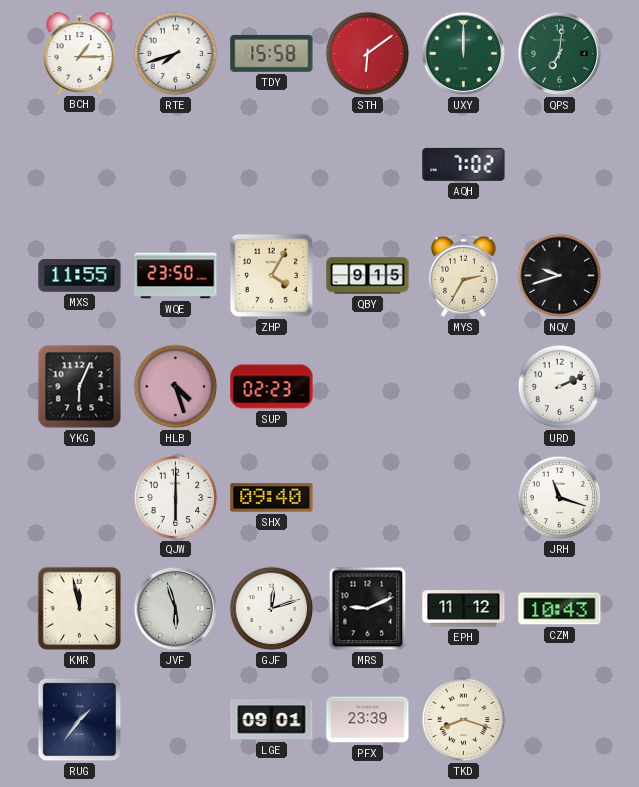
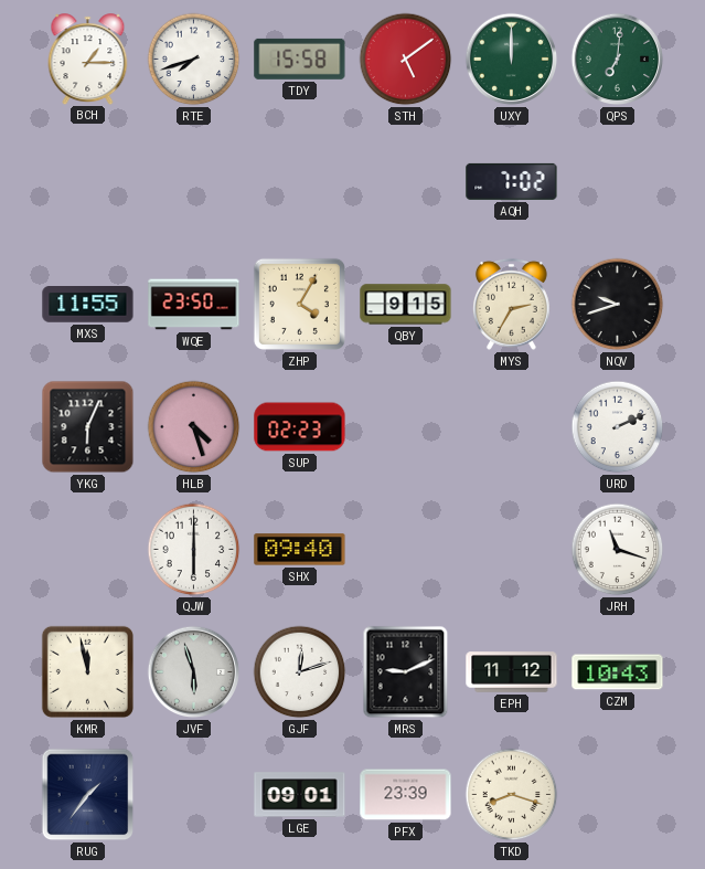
STH: 6:09 -> 5:09 (406, 60)
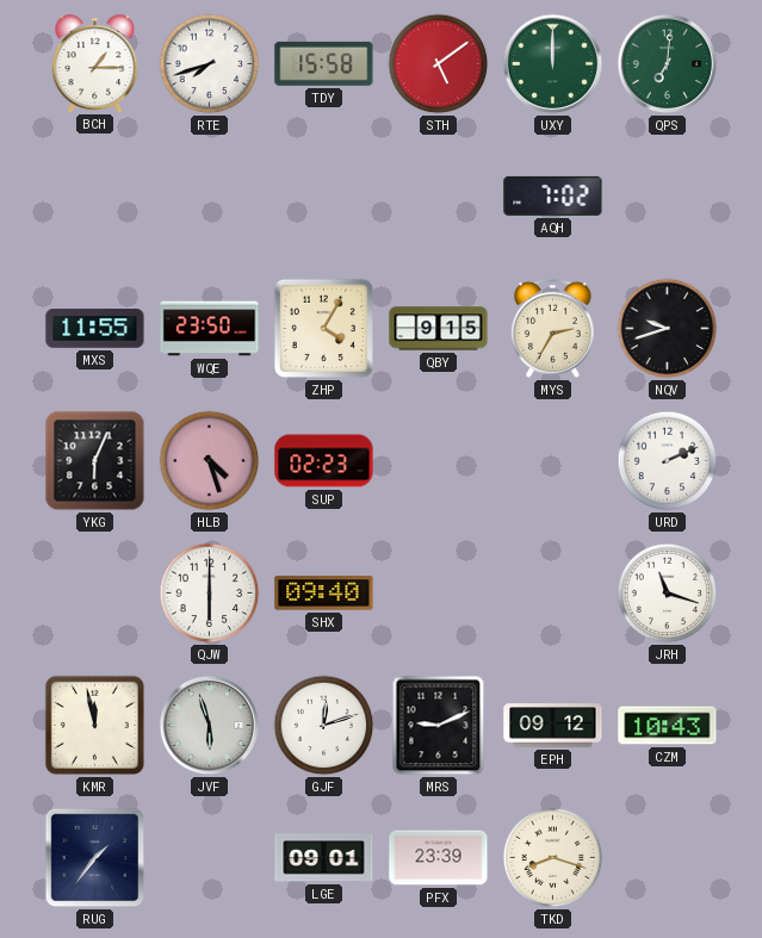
EPH: 11:12 -> 09:12 (553, 726)
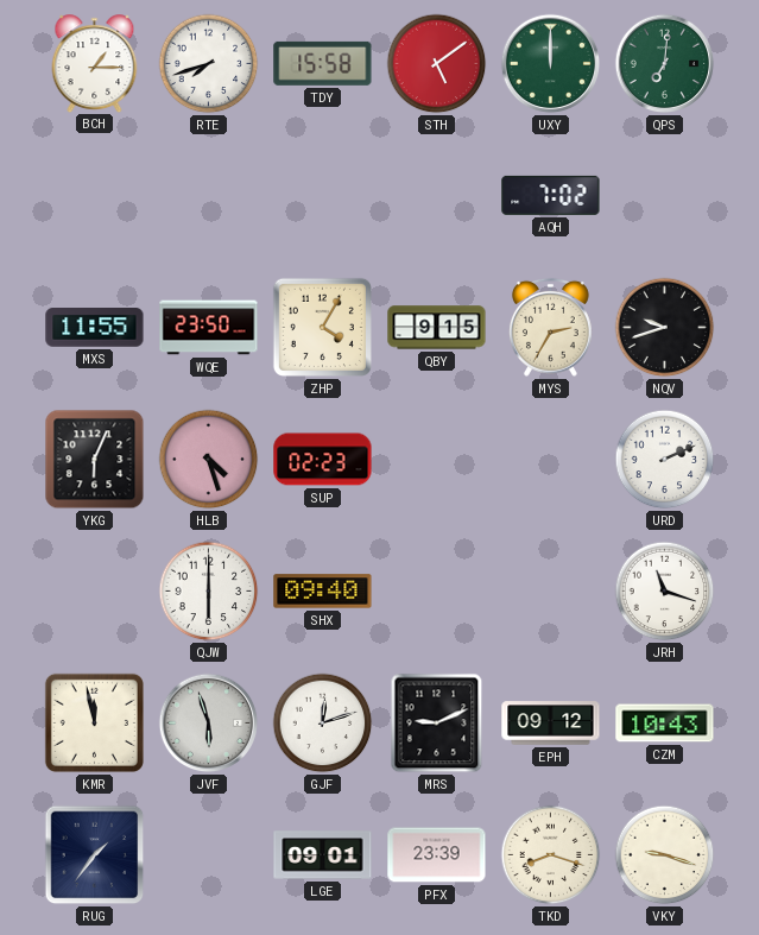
VKY: none -> 9:18 (665, 855)
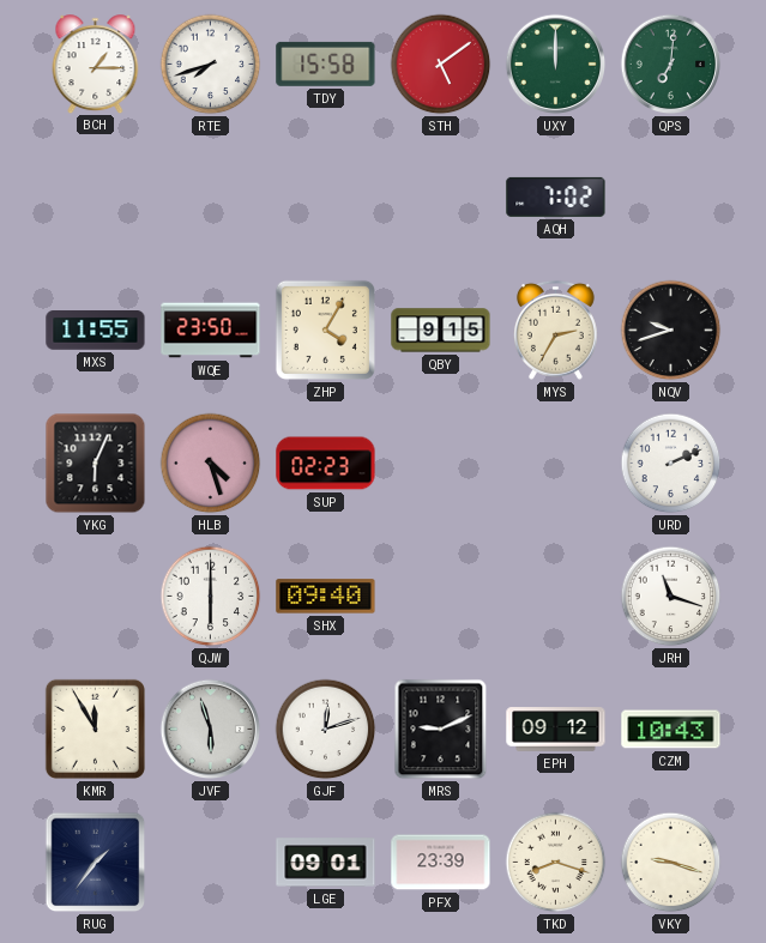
KMR: 11:58 -> 11:55 (95, 729)
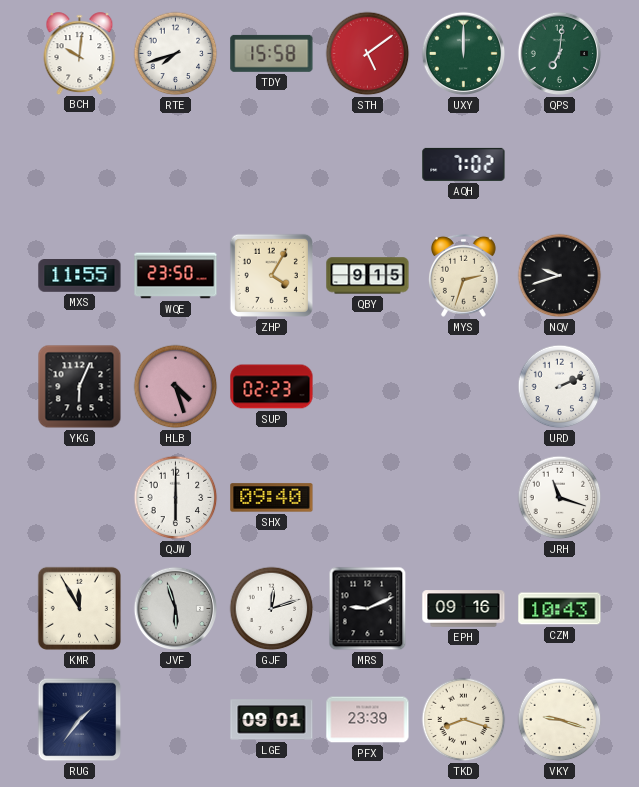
BCH: 1:15 -> 10:01 (80, 53)
MYS: 2:35 -> 2:33 (463, 275)
EPH: 09:12 -> 09:16 (464, 609)
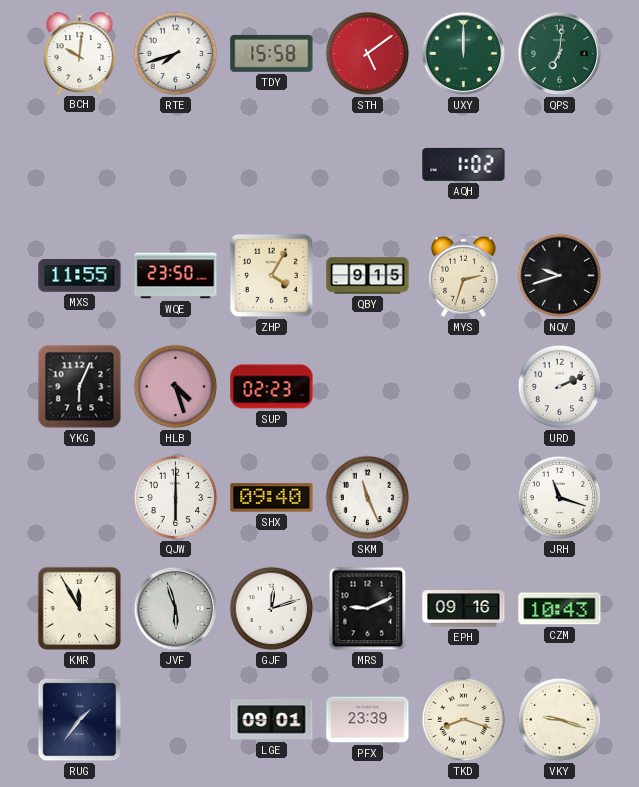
AQH: 7:02 -> 1:02 (464, 164)
SKM: none -> 11:26 (368, 498)
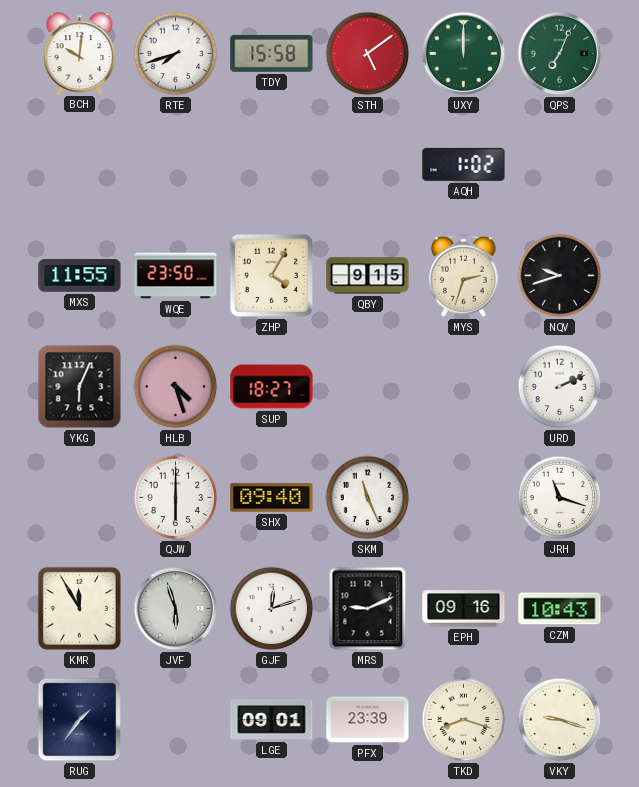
QPS: 7:01 -> 7:04 (560, 54)
SUP: 02:23 -> 18:27 (272, 387)
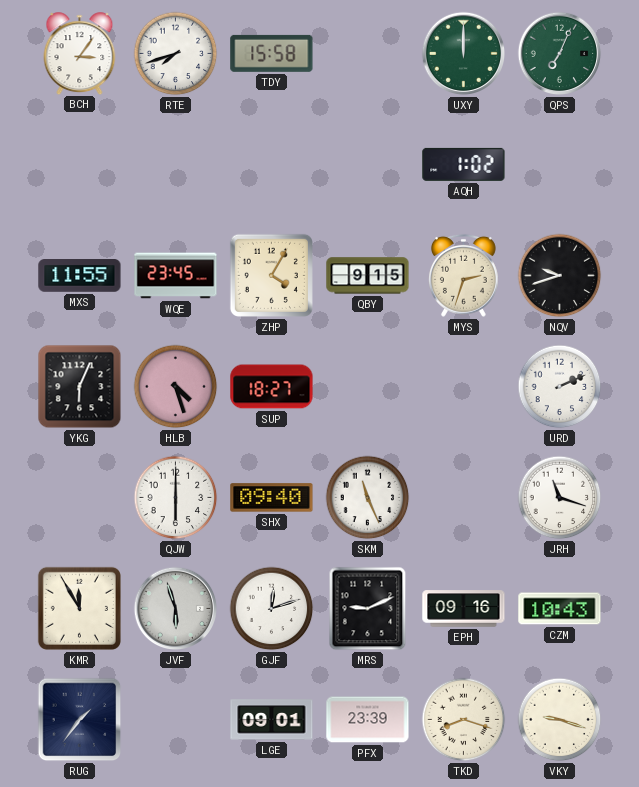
BCH: 10:01 -> 3:06 (80, 53)
STH: 5:09 -> none (368, 54)
WQE: 23:50 -> 23:45 (176, 276)
